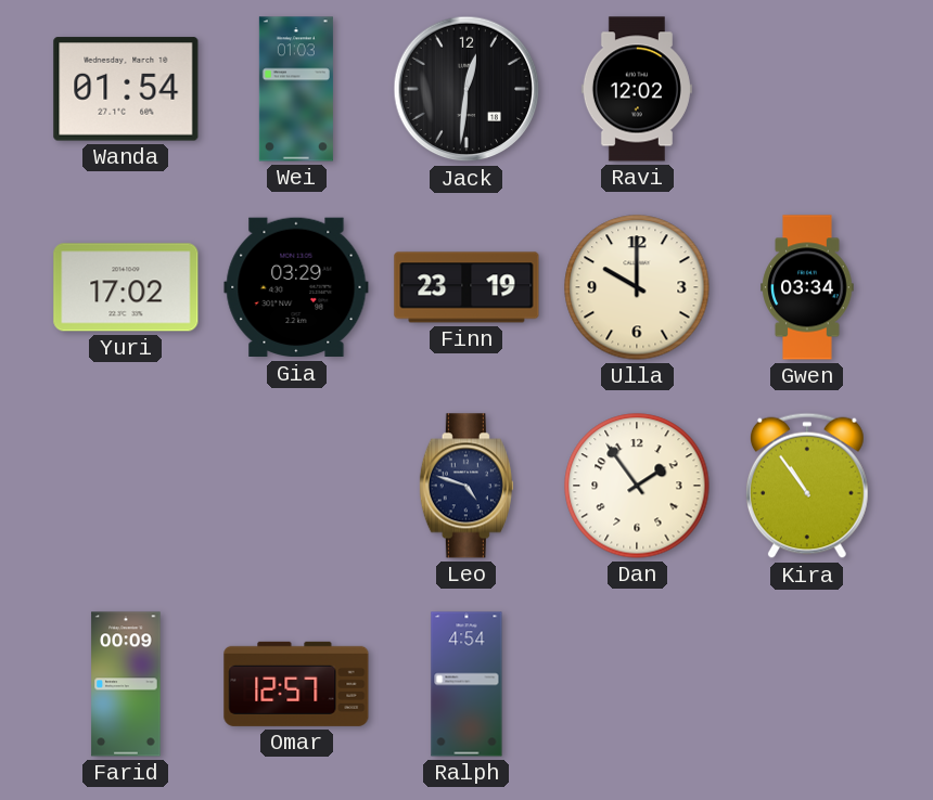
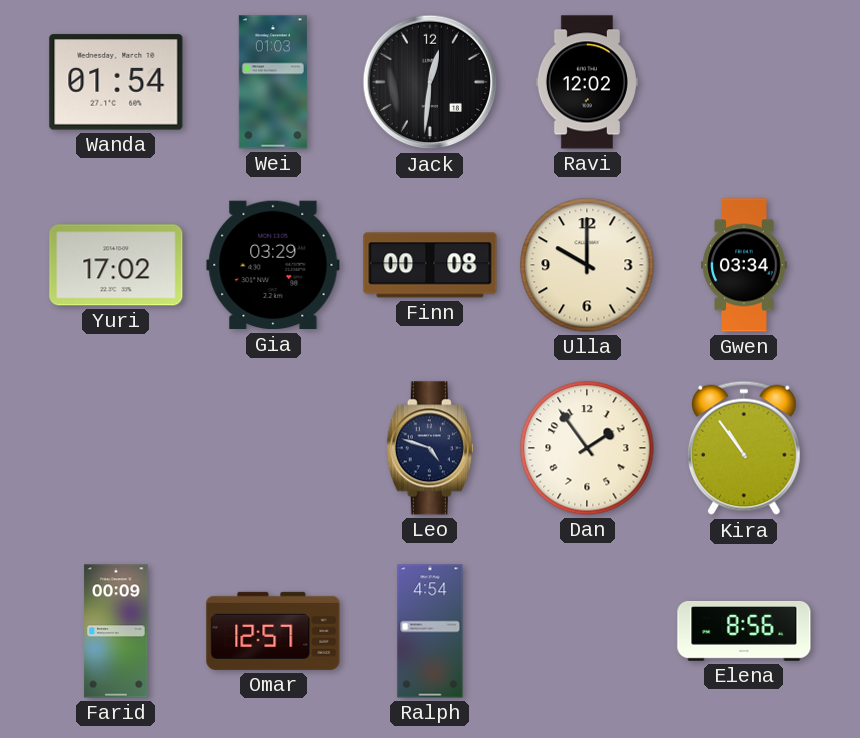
Finn: 23:19 -> 00:08 (430, 265)
Elena: none -> 8:56 (744, 631)
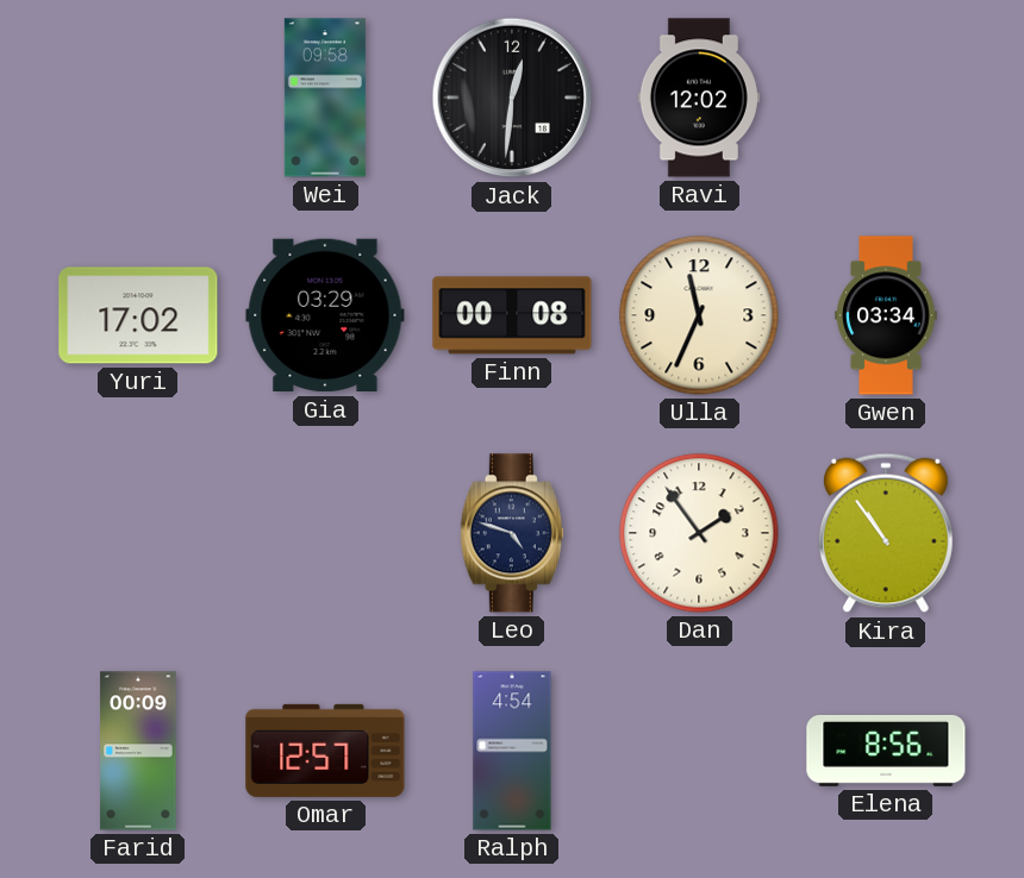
Wanda: 01:54 -> none (116, 82)
Wei: 01:03 -> 09:58 (325, 98)
Ulla: 10:00 -> 11:34 (699, 315)
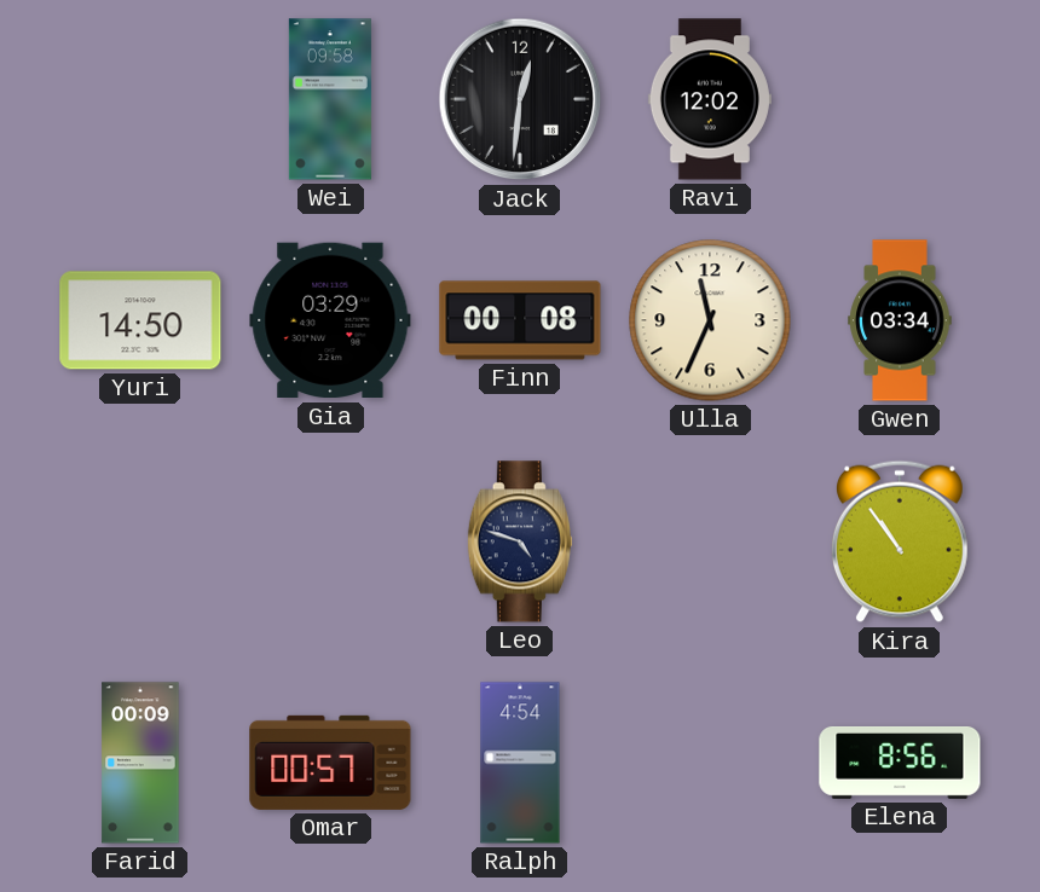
Yuri: 17:02 -> 14:50 (140, 320)
Dan: 1:54 -> none (699, 533)
Omar: 12:57 -> 00:57 (330, 763)
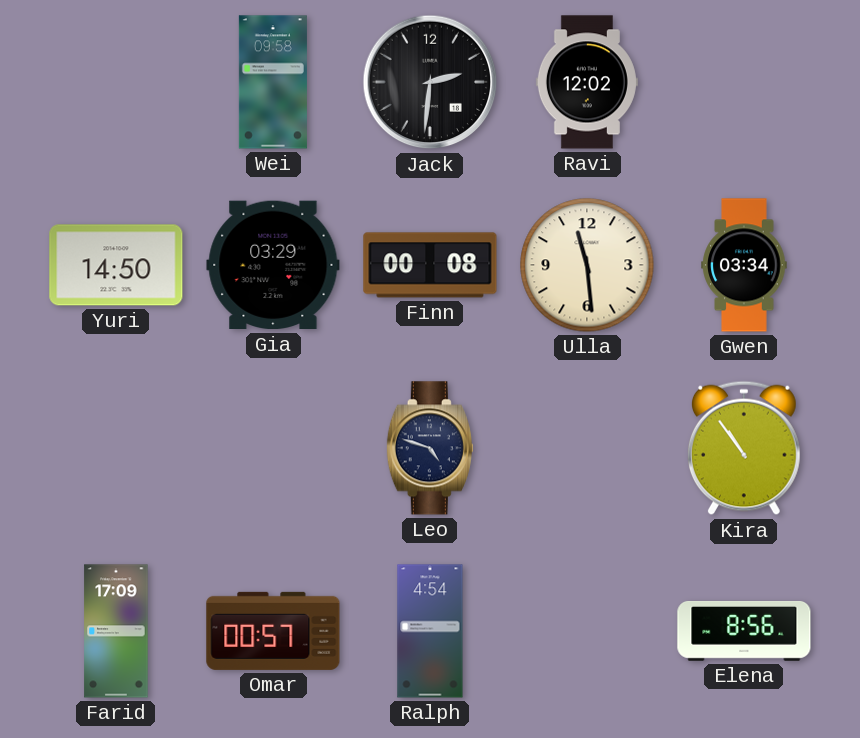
Jack: 12:31 -> 2:31 (430, 82)
Ulla: 11:34 -> 11:29 (587, 265)
Farid: 00:09 -> 17:09 (116, 631)
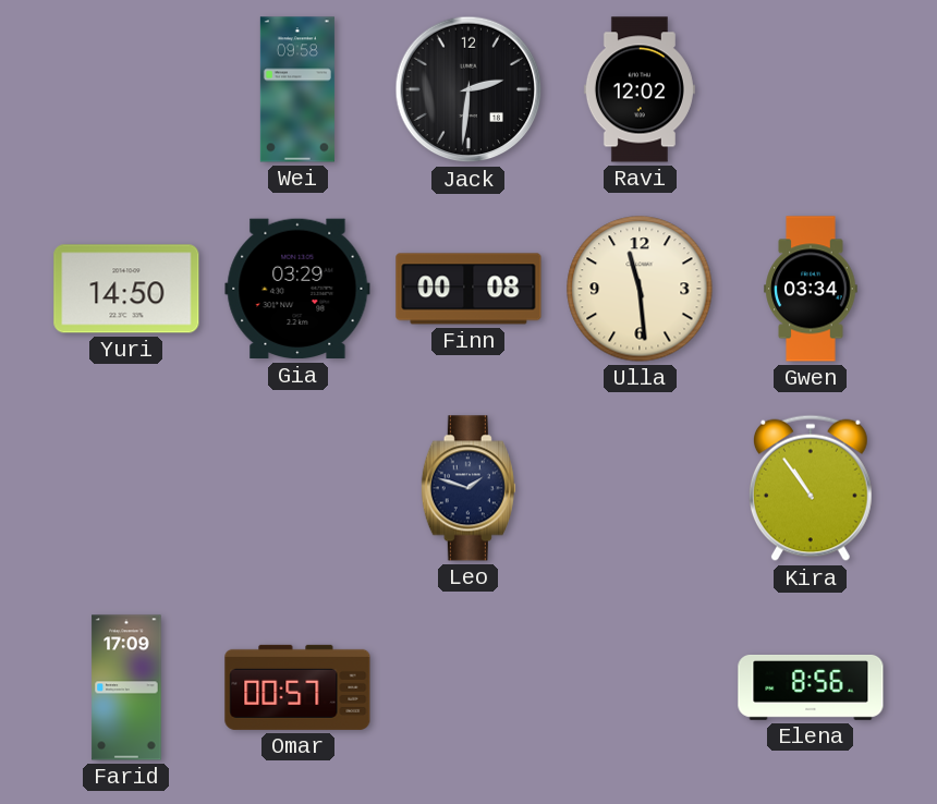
Leo: 4:48 -> 1:48 (468, 488)
Ralph: 4:54 -> none (430, 631)
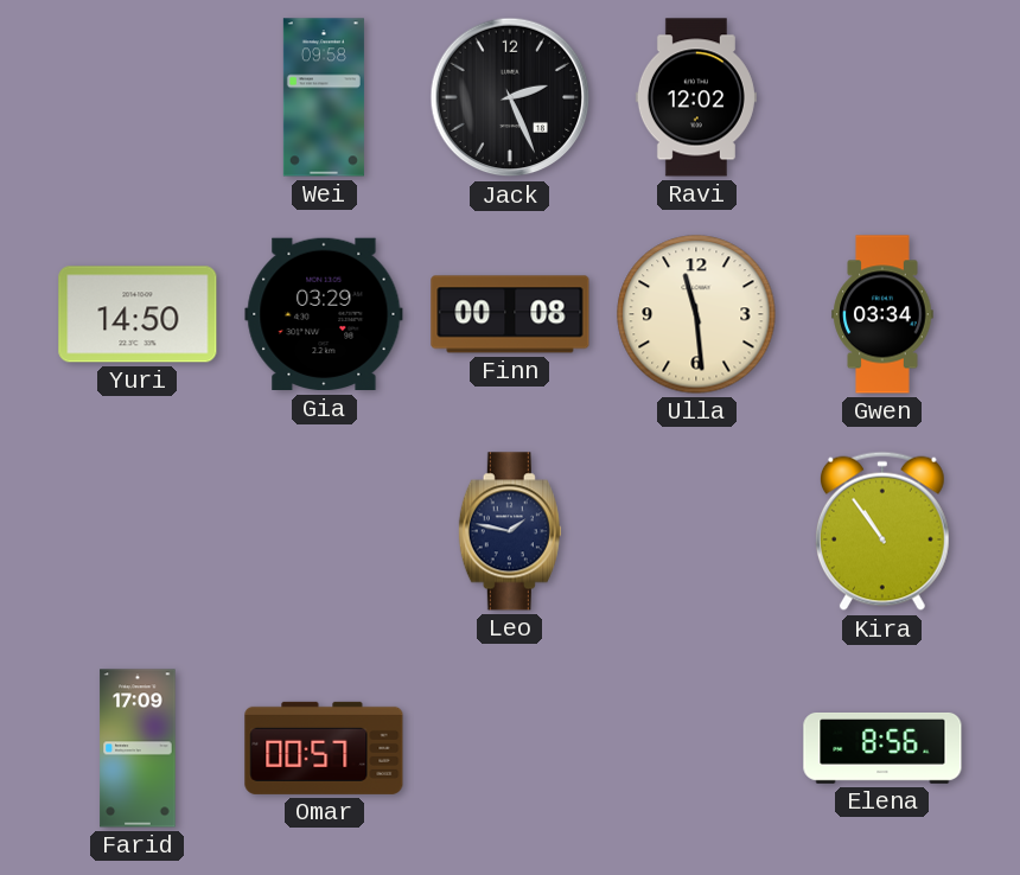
Jack: 2:31 -> 2:26 (510, 97)
Leo: 1:48 -> 1:47 (510, 531)
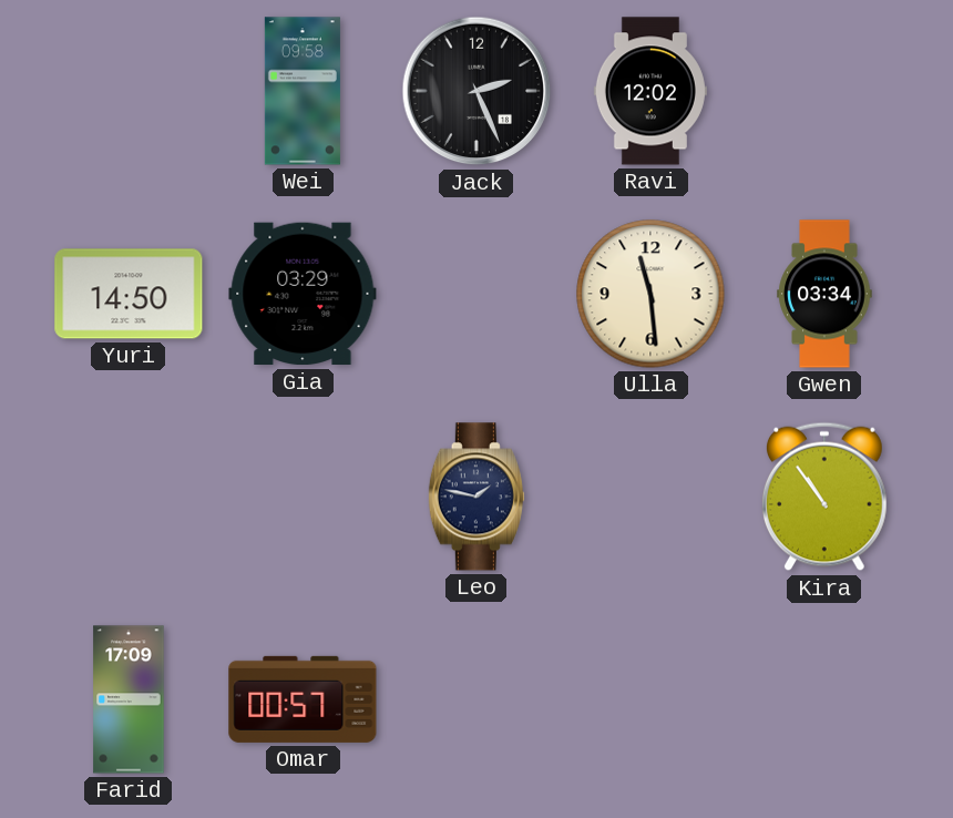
Finn: 00:08 -> none (510, 314)
Elena: 8:56 -> none (882, 748)
